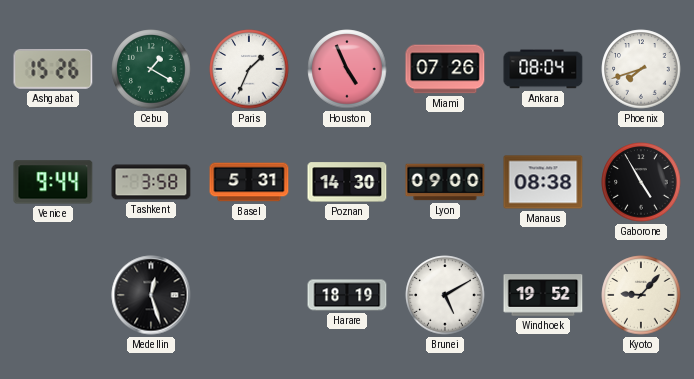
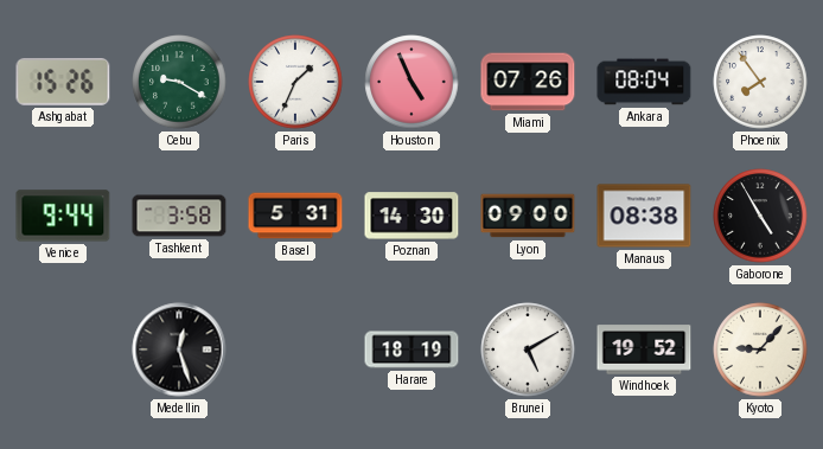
Cebu: 1:20 -> 9:20 (179, 82)
Phoenix: 7:42 -> 7:54 (760, 82)
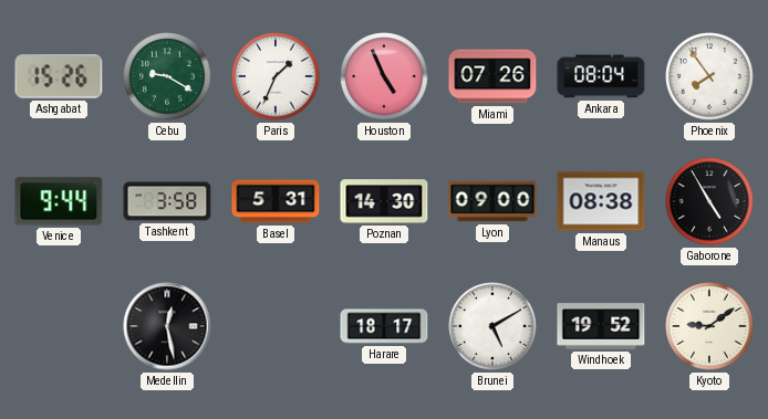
Medellin: 12:27 -> 12:28 (167, 326)
Harare: 18:19 -> 18:17 (384, 326)
Kyoto: 9:07 -> 9:09 (709, 326)
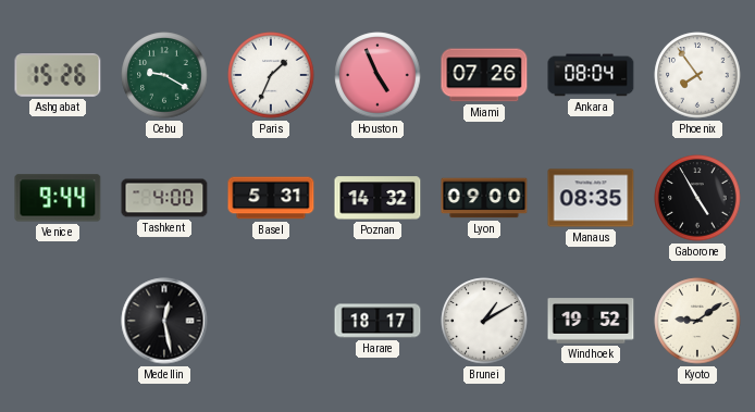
Tashkent: 3:58 -> 4:00 (164, 198)
Poznan: 14:30 -> 14:32 (378, 198)
Manaus: 08:38 -> 08:35 (591, 198)
Brunei: 5:10 -> 1:10 (484, 321)
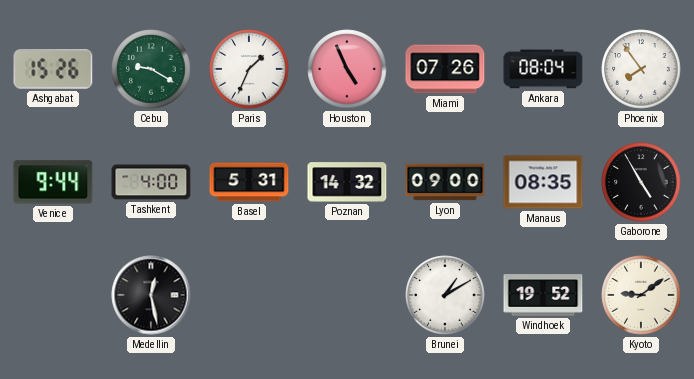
Harare: 18:17 -> none (378, 321)
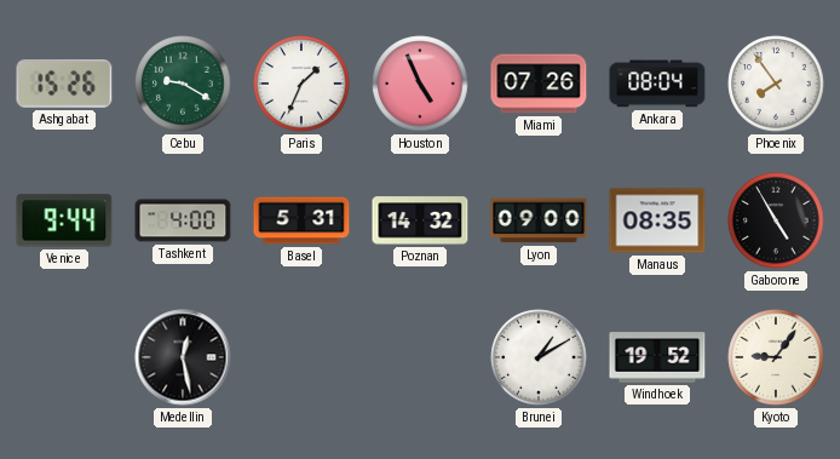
Kyoto: 9:09 -> 9:06 (776, 357)
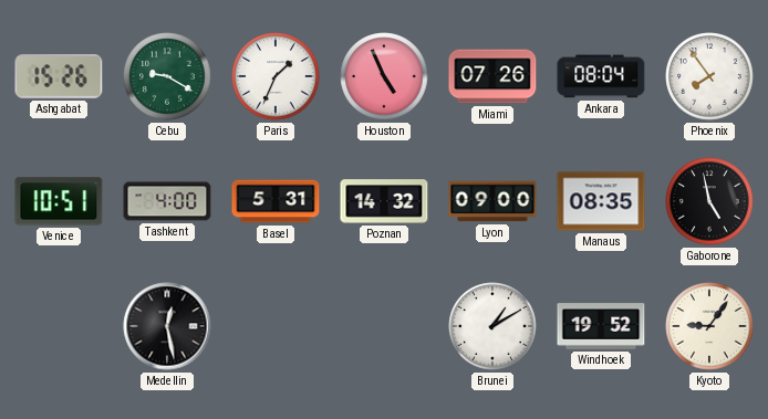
Venice: 9:44 -> 10:51 (59, 201)
Gaborone: 4:55 -> 4:58 (709, 201)
